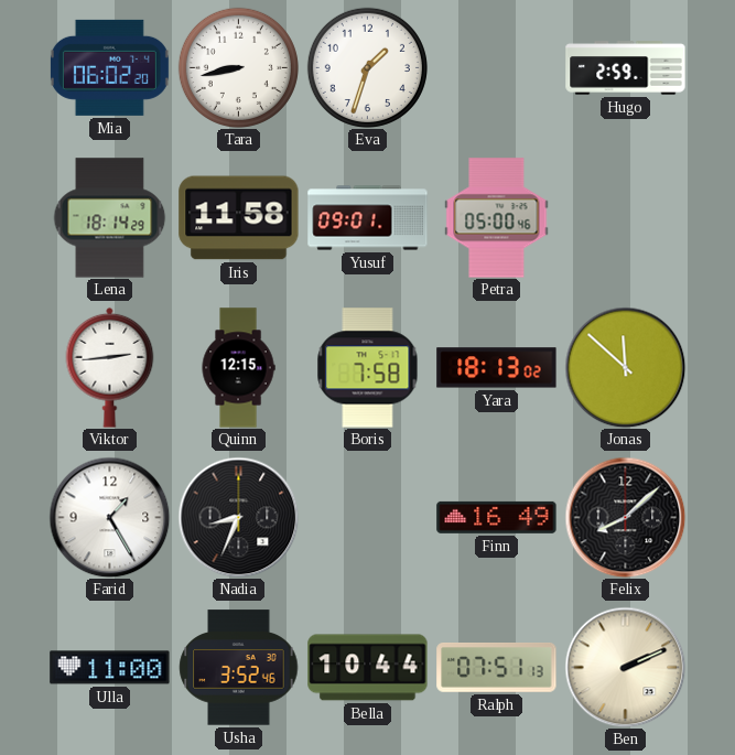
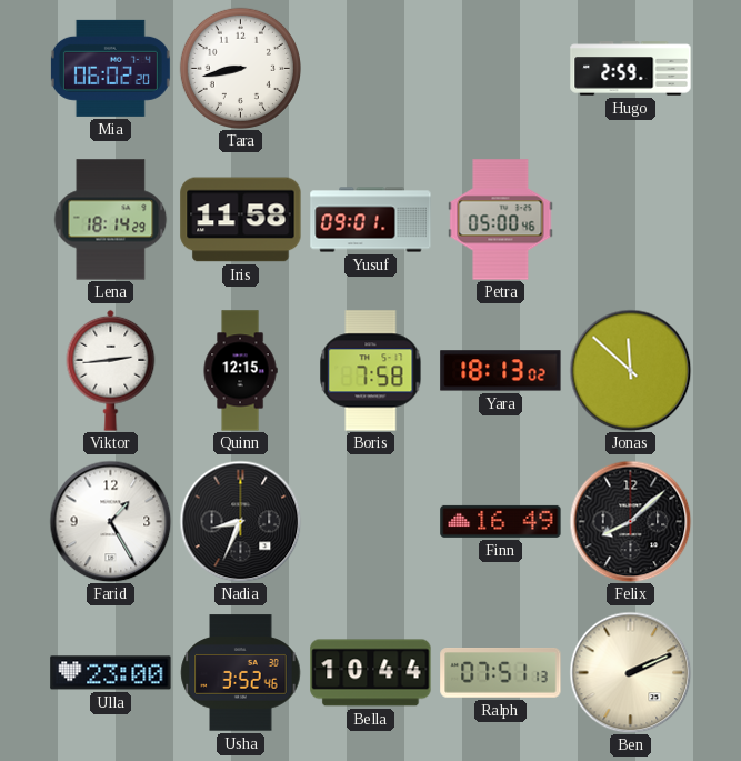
Eva: 1:33 -> none (367, 67)
Ulla: 11:00 -> 23:00 (111, 673)
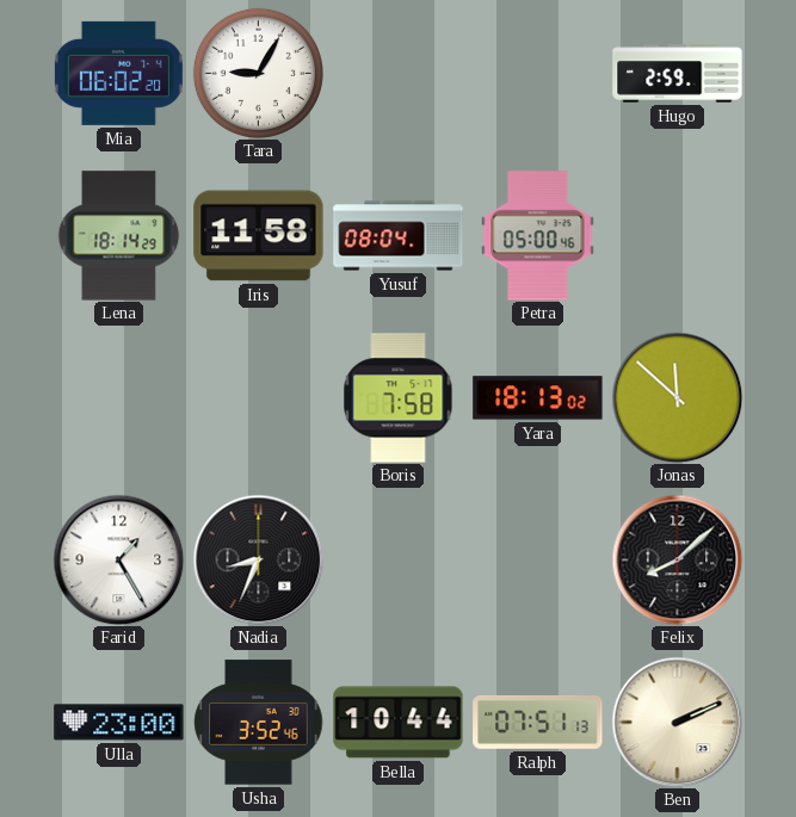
Tara: 8:43 -> 9:05 (258, 73)
Yusuf: 09:01 -> 08:04 (399, 236)
Viktor: 2:44 -> none (111, 370)
Quinn: 12:15 -> none (240, 371)
Finn: 16:49 -> none (501, 521)
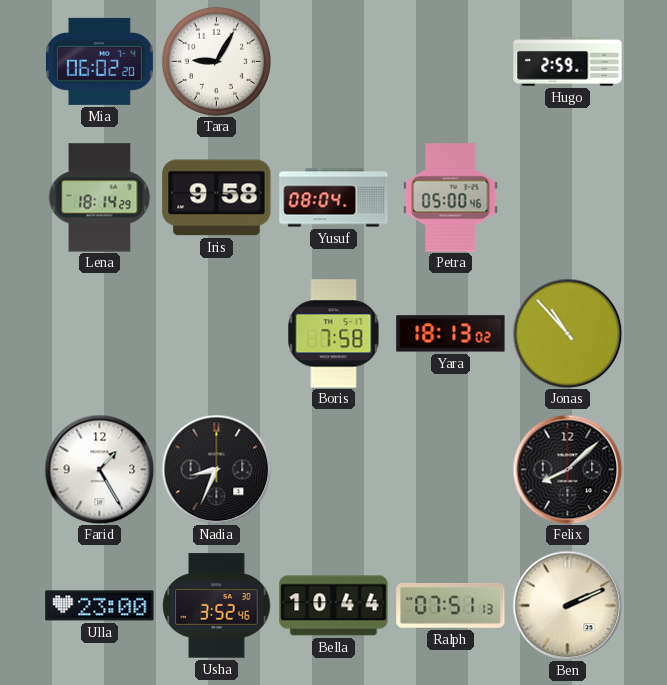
Iris: 11:58 -> 9:58 (217, 198)
Jonas: 11:52 -> 10:53 (567, 333)
